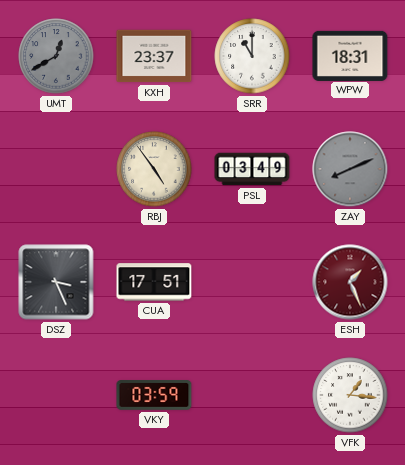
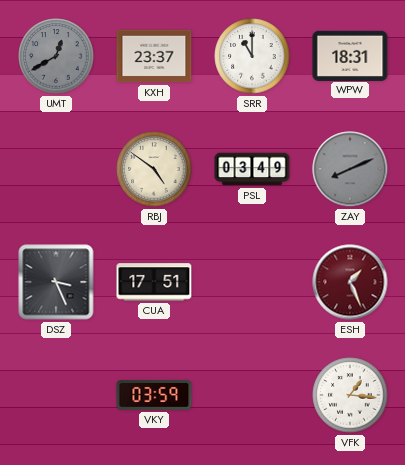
RBJ: 4:54 -> 4:51 (154, 169)
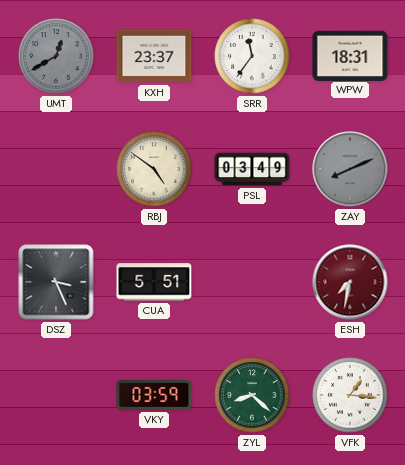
SRR: 11:00 -> 11:36 (252, 56)
CUA: 17:51 -> 5:51 (154, 282)
ESH: 1:26 -> 7:32 (350, 282)
ZYL: none -> 8:22 (252, 395)
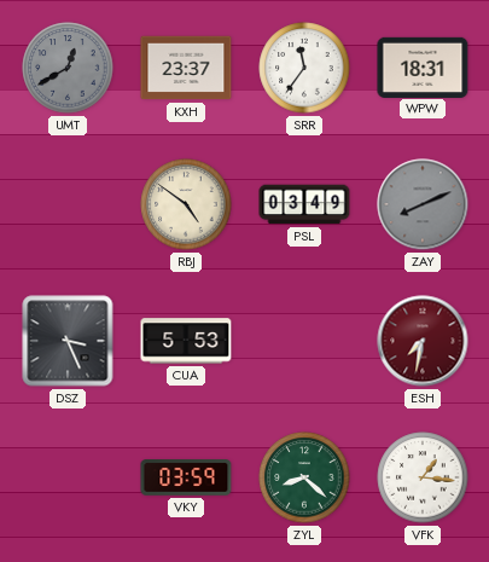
CUA: 5:51 -> 5:53 (186, 341)
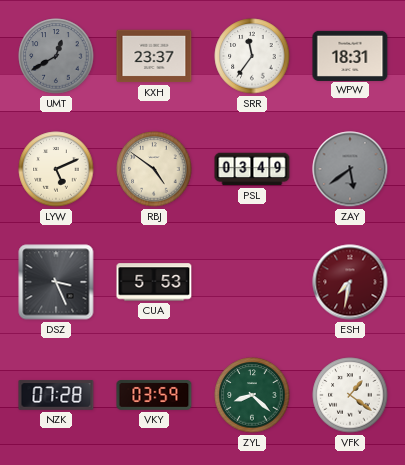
LYW: none -> 5:11 (56, 169)
ZAY: 8:11 -> 5:39 (350, 169)
NZK: none -> 07:28 (56, 395)
VFK: 1:16 -> 1:21 (350, 395)
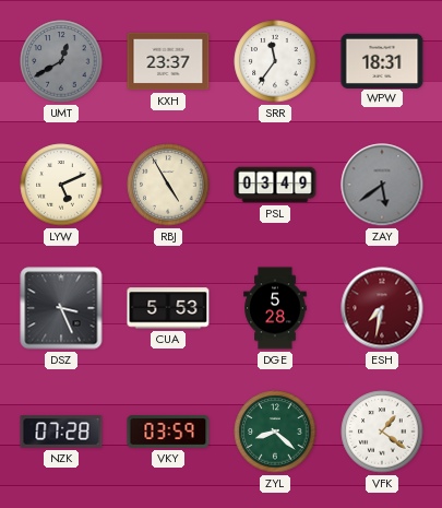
RBJ: 4:51 -> 4:55 (168, 185)
DGE: none -> 5:28 (275, 308)
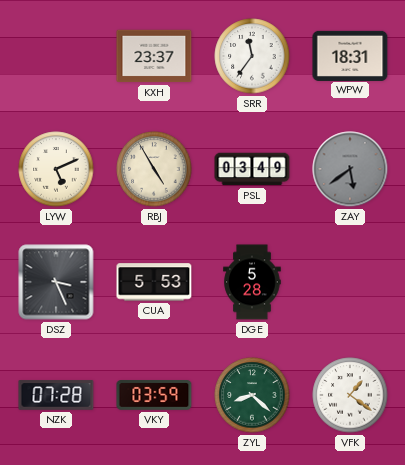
UMT: 12:40 -> none (61, 61)
ESH: 7:32 -> none (382, 308)
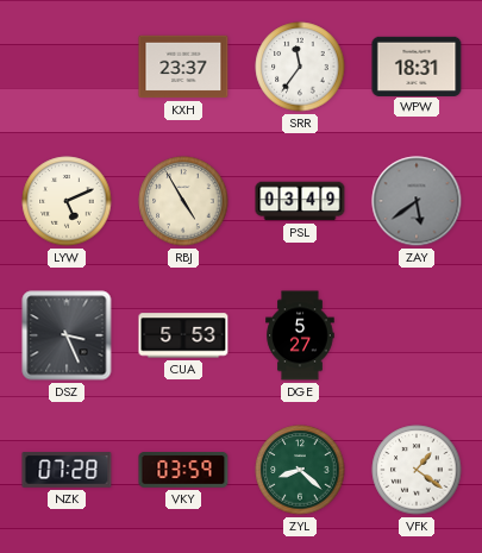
DGE: 5:28 -> 5:27 (300, 335)
